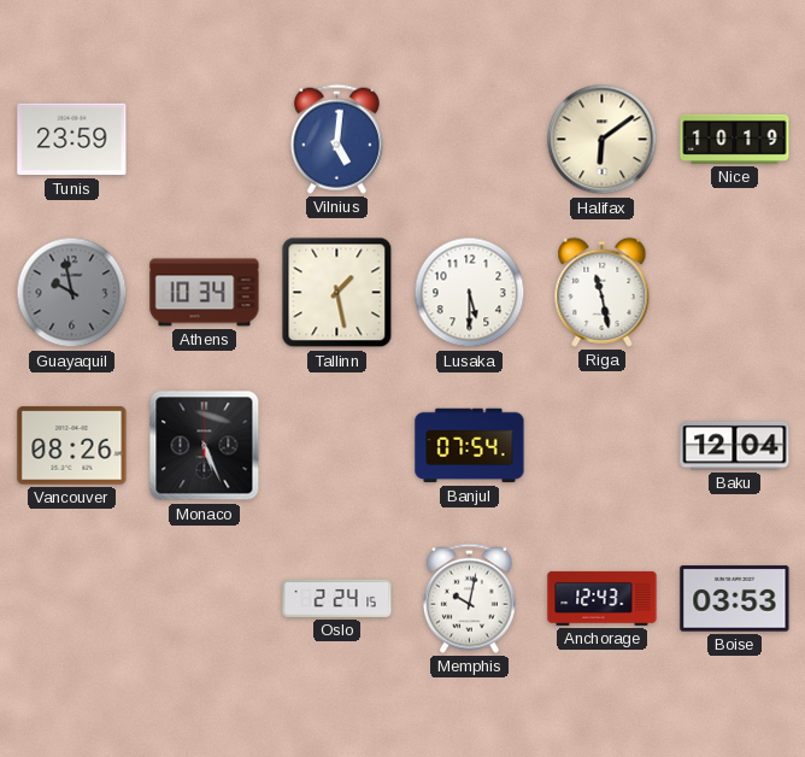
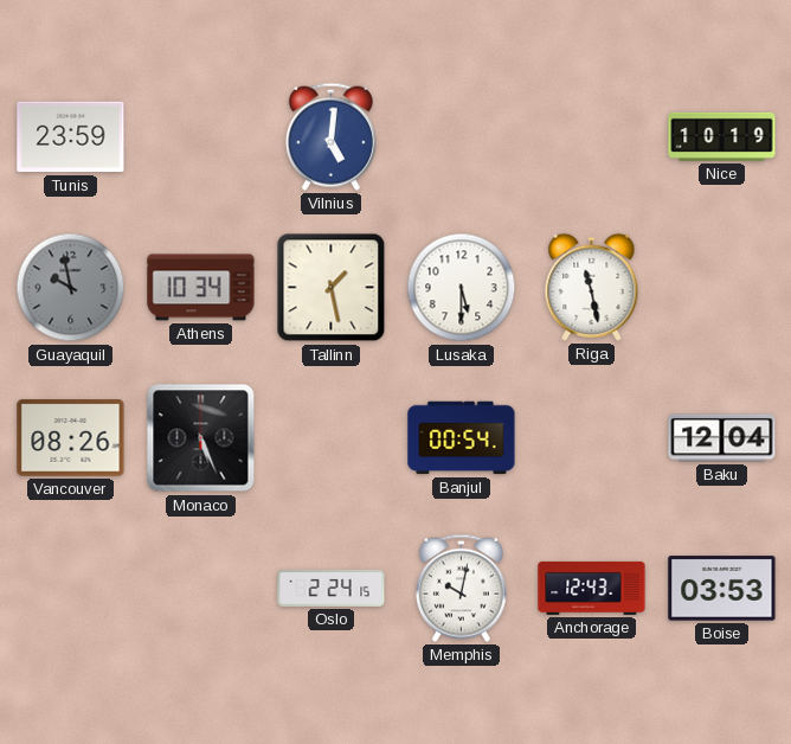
Halifax: 6:09 -> none (603, 140)
Banjul: 07:54 -> 00:54 (462, 438)
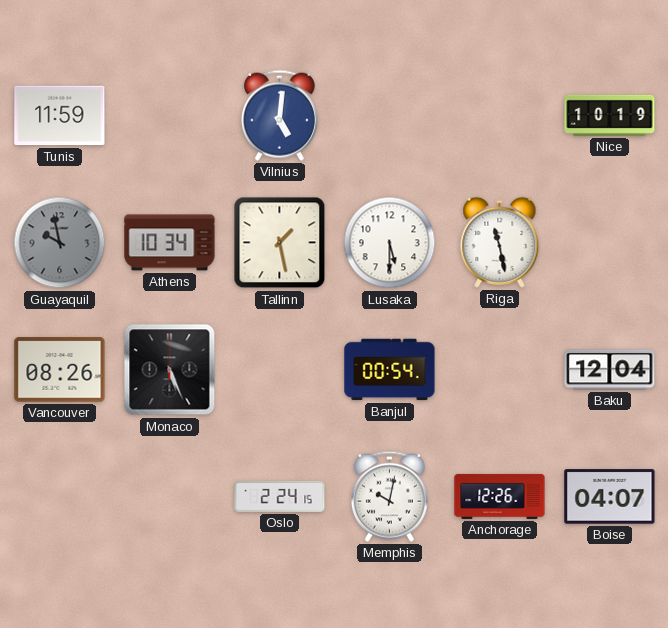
Tunis: 23:59 -> 11:59 (60, 116)
Anchorage: 12:43 -> 12:26 (500, 496)
Boise: 03:53 -> 04:07 (610, 497)
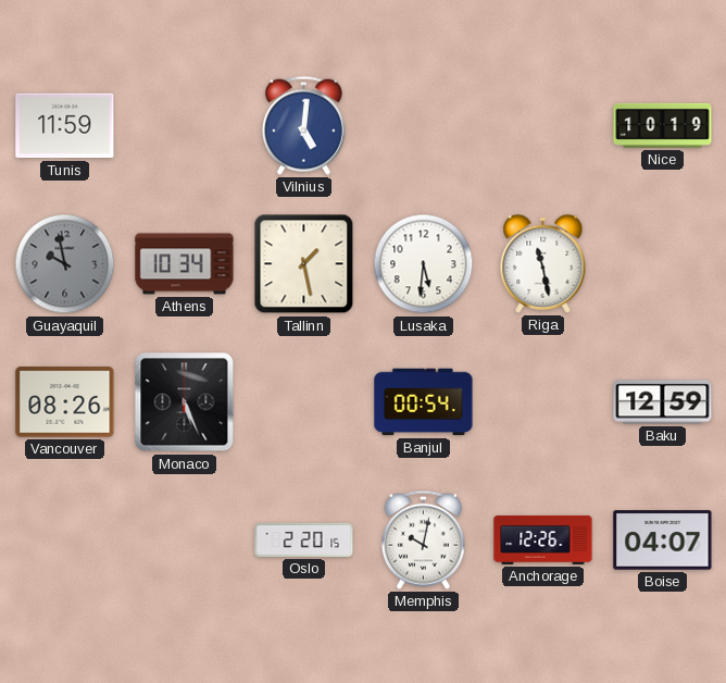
Lusaka: 5:30 -> 5:31 (424, 264)
Baku: 12:04 -> 12:59 (663, 402)
Oslo: 2:24 -> 2:20 (304, 539)
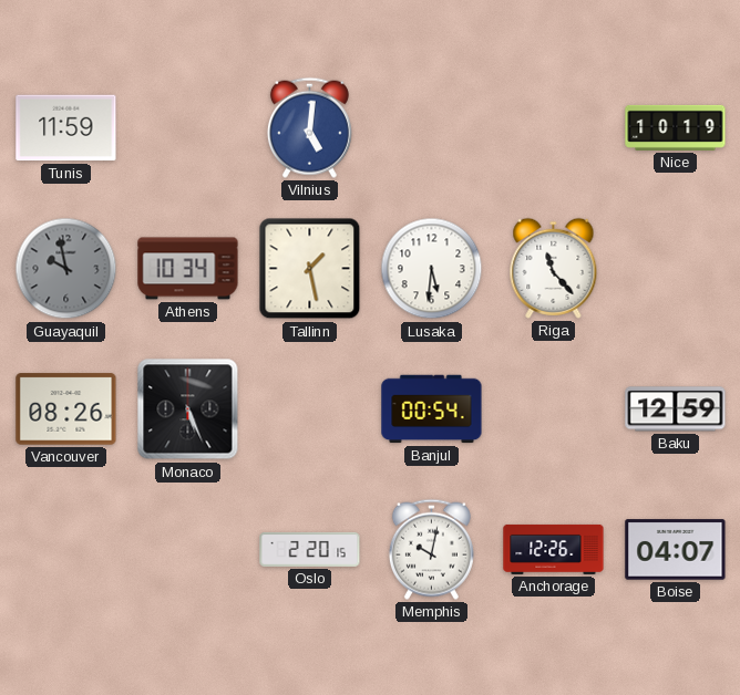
Riga: 11:28 -> 11:23 (554, 268)
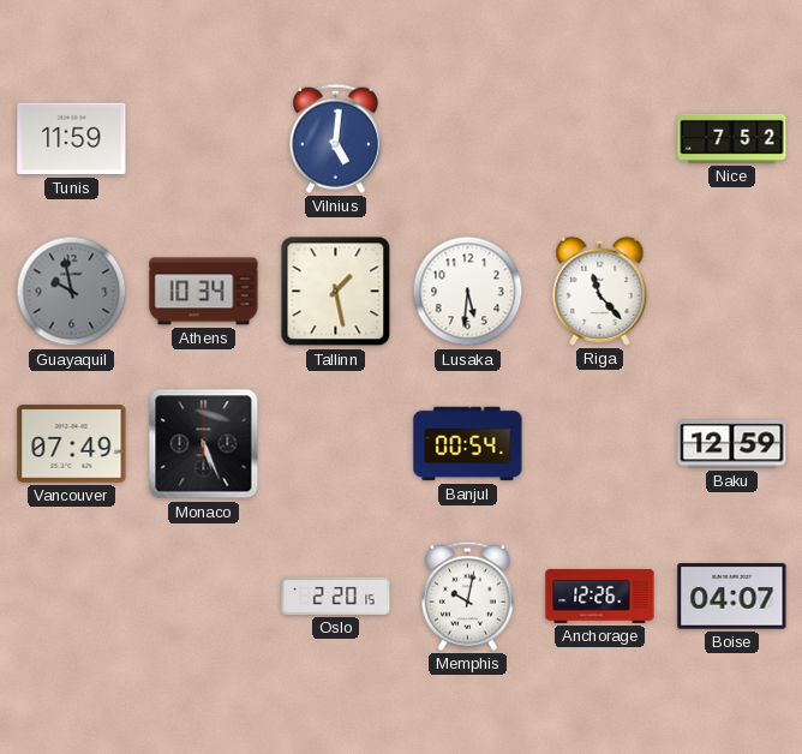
Nice: 10:19 -> 7:52 (732, 138)
Vancouver: 08:26 -> 07:49 (72, 444)
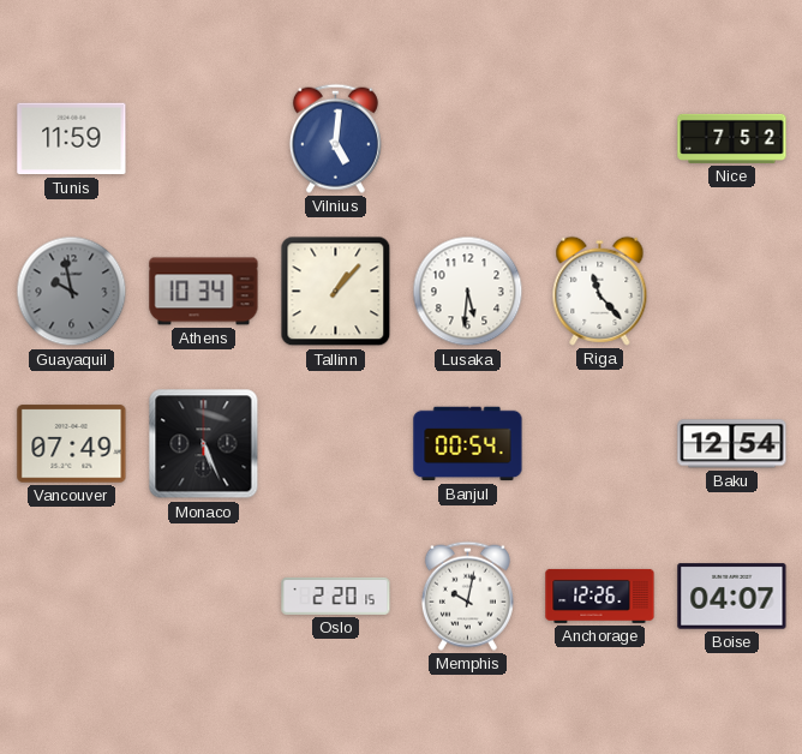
Tallinn: 1:28 -> 1:07 (336, 292)
Baku: 12:59 -> 12:54 (732, 444)
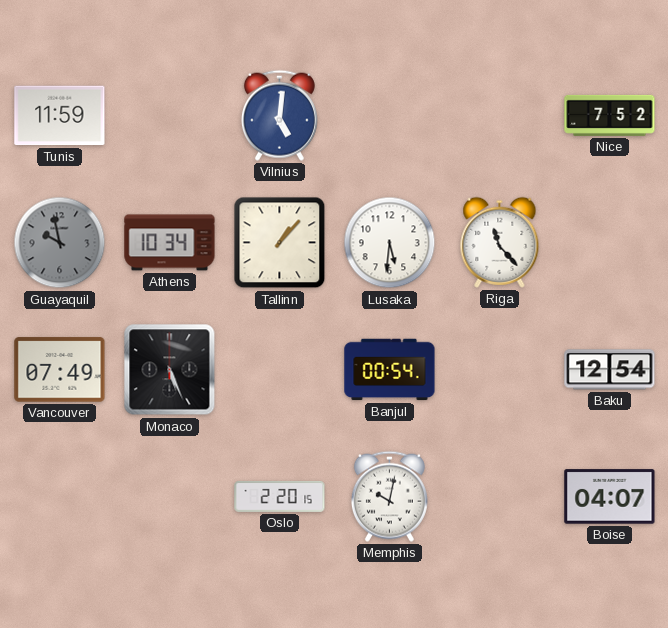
Anchorage: 12:26 -> none (600, 596)
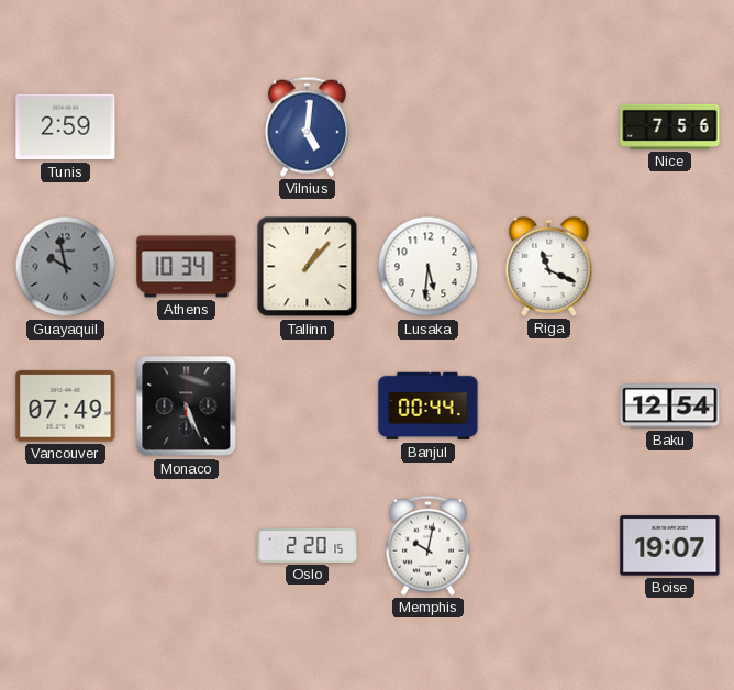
Tunis: 11:59 -> 2:59 (66, 127)
Nice: 7:52 -> 7:56 (670, 126)
Riga: 11:23 -> 11:19 (549, 266)
Banjul: 00:54 -> 00:44 (429, 407)
Boise: 04:07 -> 19:07 (670, 546)
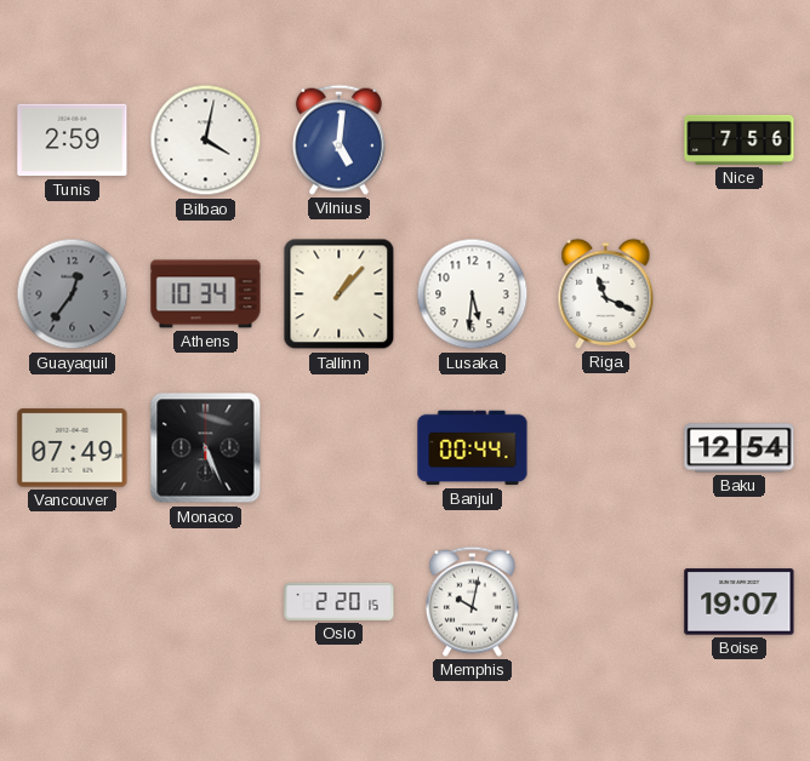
Bilbao: none -> 4:02 (206, 141)
Guayaquil: 9:58 -> 12:36 (73, 294)
